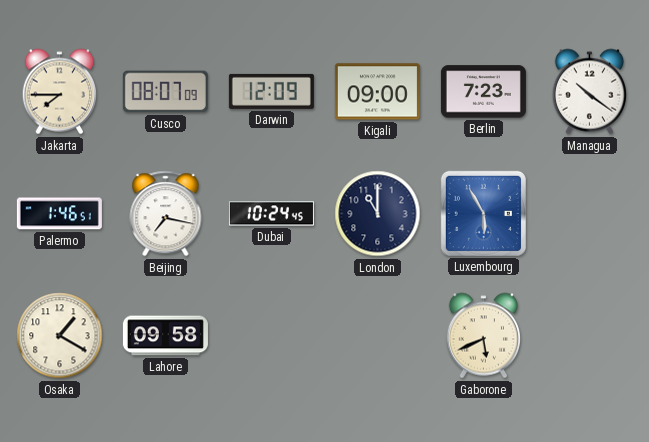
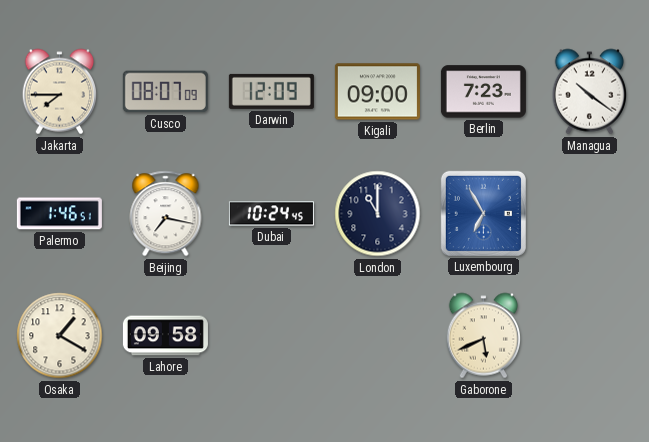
Luxembourg: 5:55 -> 6:55 (483, 213)
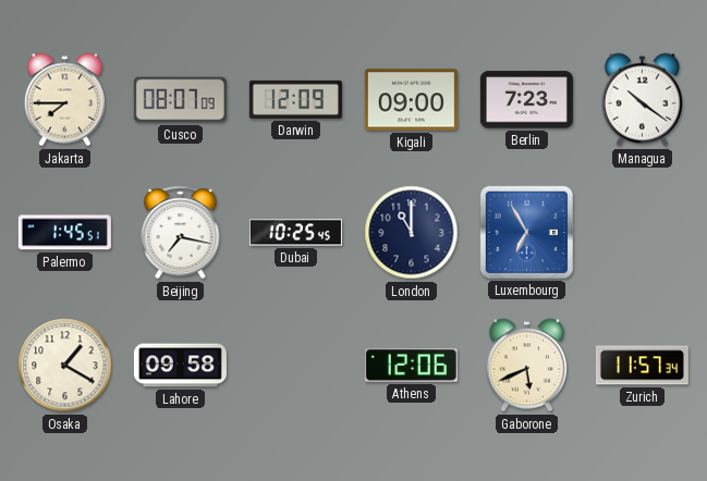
Palermo: 1:46 -> 1:45 (64, 233)
Dubai: 10:24 -> 10:25 (295, 233)
Athens: none -> 12:06 (411, 366)
Zurich: none -> 11:57 (642, 366)
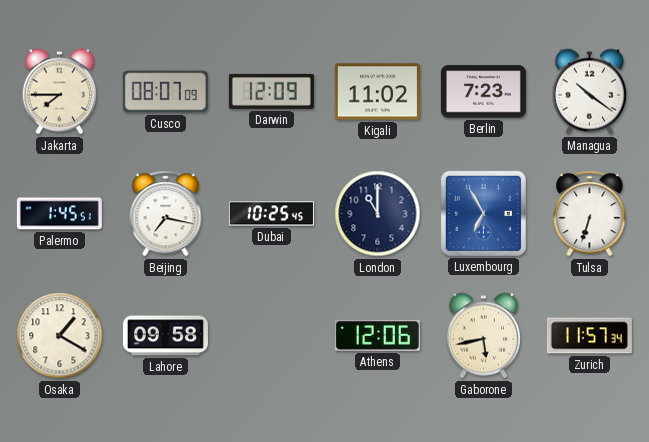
Kigali: 09:00 -> 11:02 (377, 92)
Tulsa: none -> 6:33 (590, 214)
Gaborone: 5:41 -> 5:43 (483, 336)
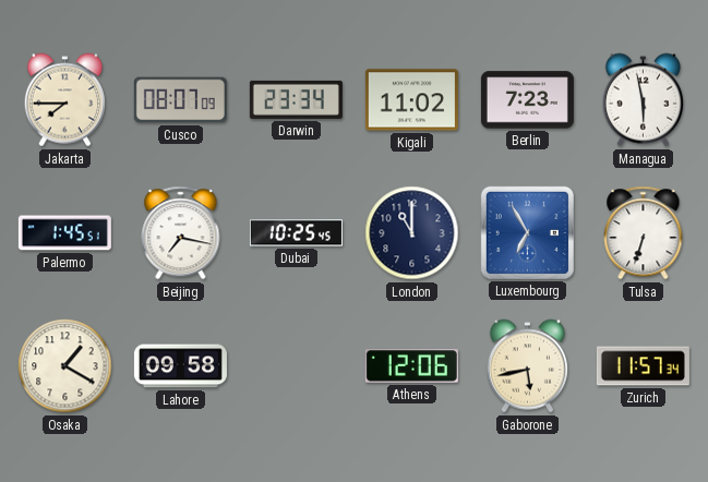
Darwin: 12:09 -> 23:34 (296, 99)
Managua: 10:21 -> 5:58 (643, 100)
